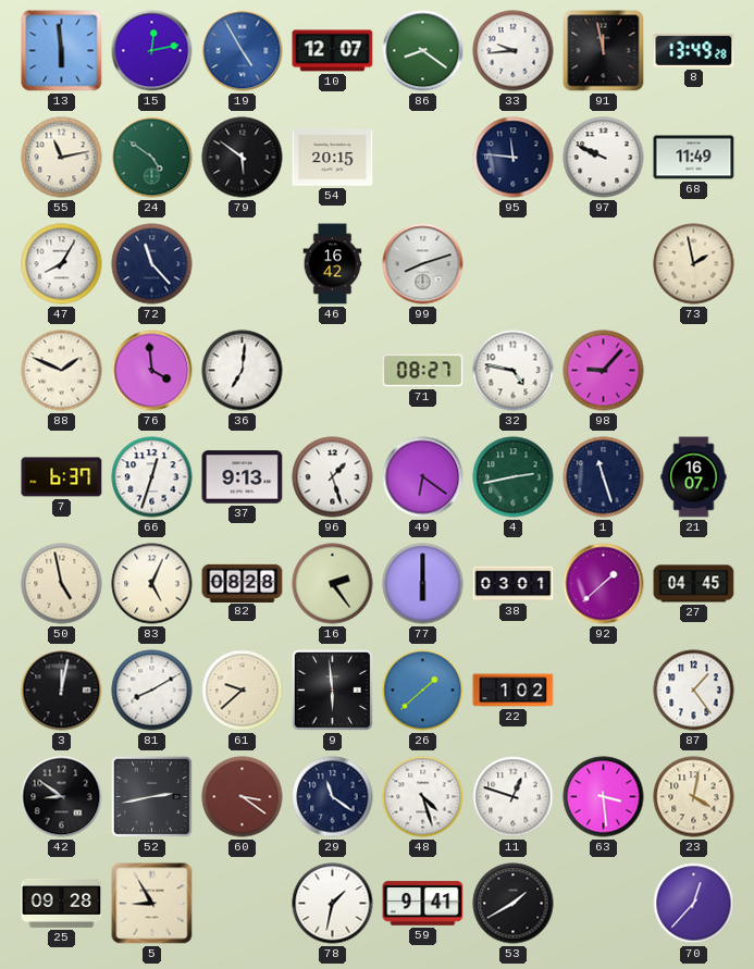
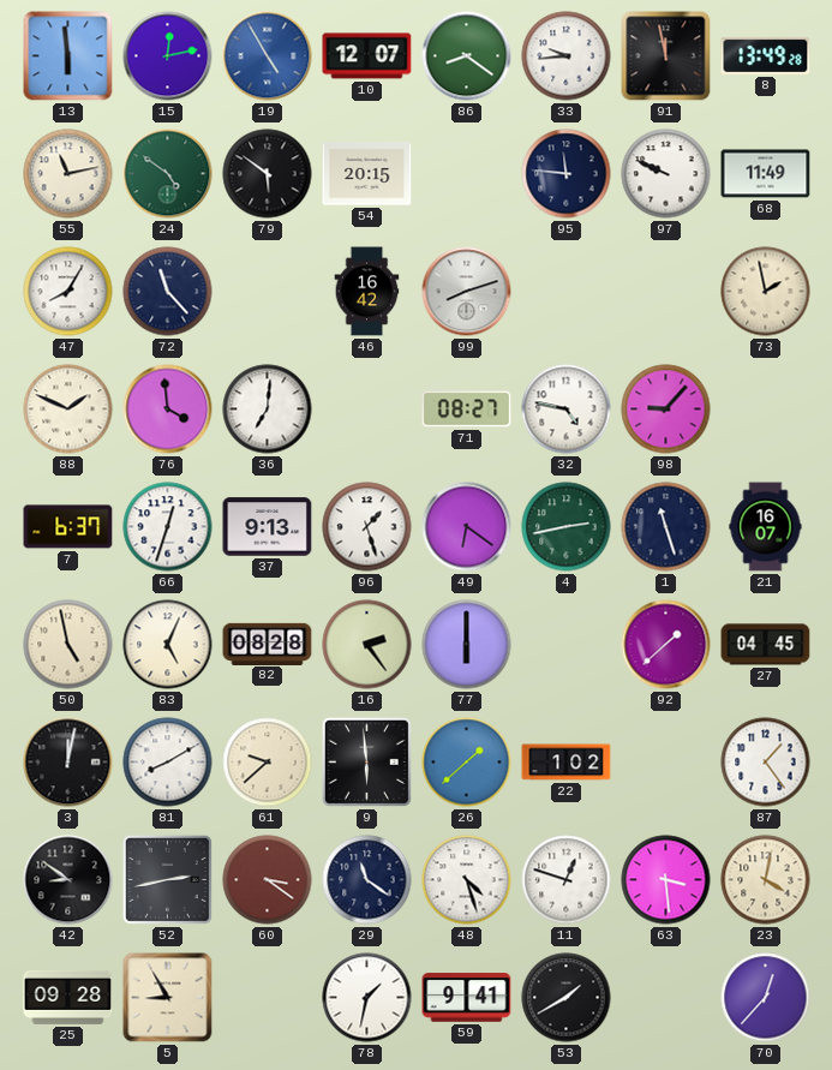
38: 03:01 -> none (514, 584)
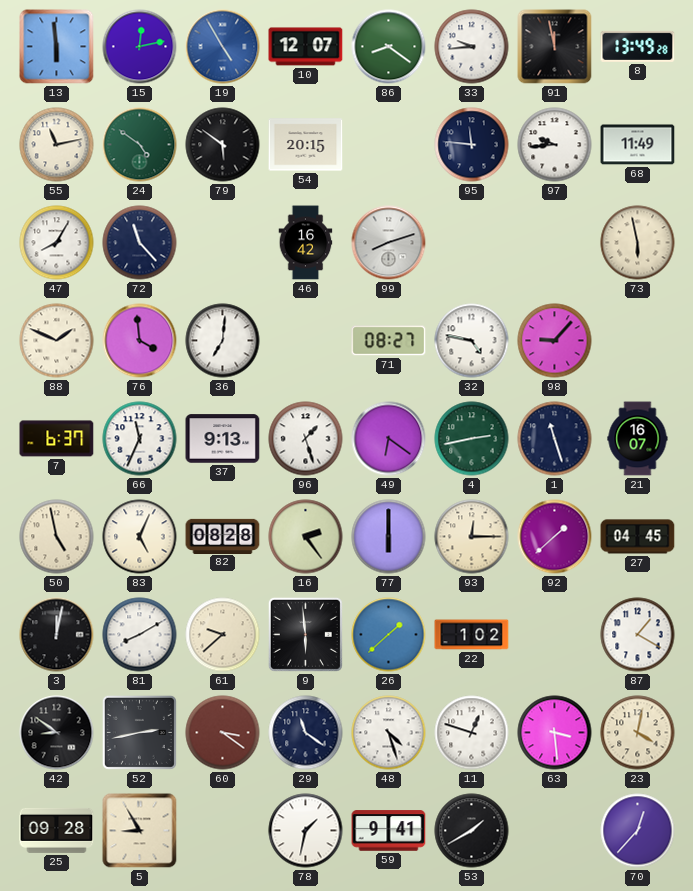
97: 9:49 -> 9:44 (555, 145)
73: 1:58 -> 5:58 (638, 243)
66: 12:33 -> 11:34 (140, 439)
93: none -> 12:15 (472, 537)
87: 1:24 -> 1:20 (638, 635)
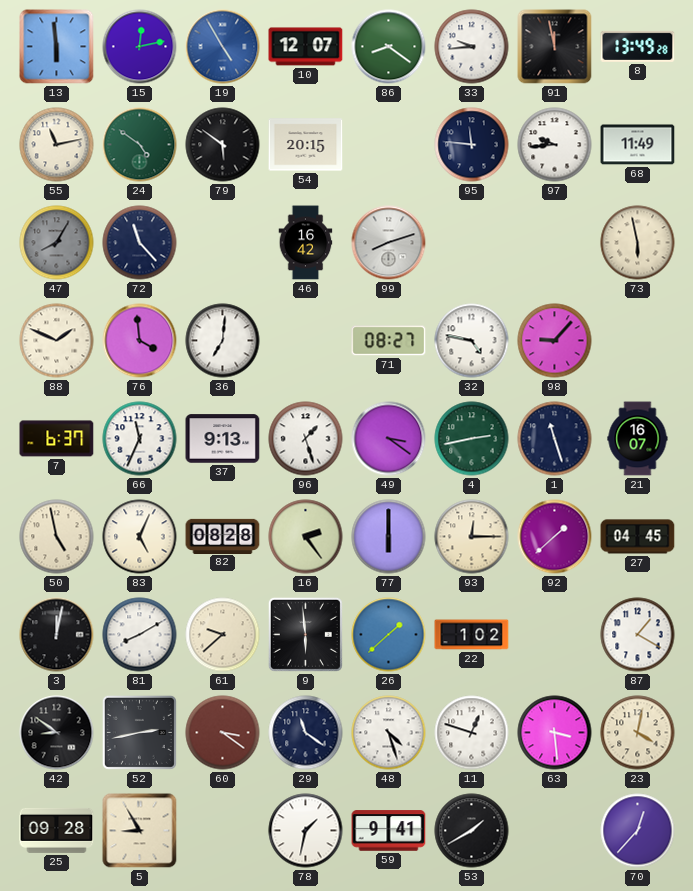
47 dial: white -> grey (57, 243)
49: 6:21 -> 3:21 (389, 439)
